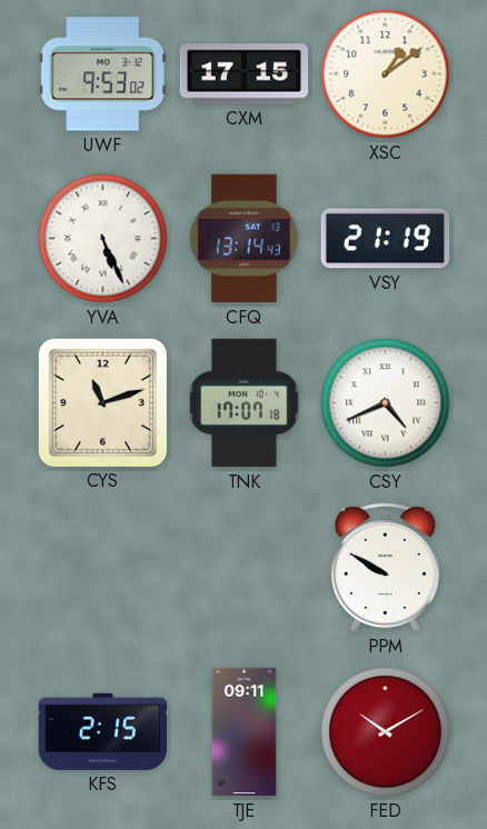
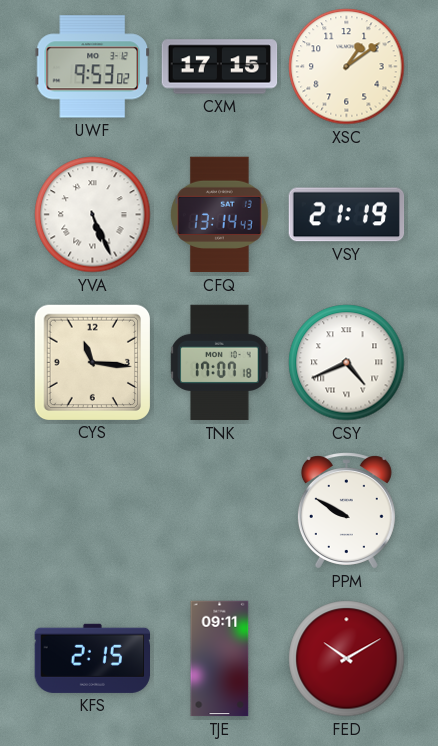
CYS: 11:12 -> 11:16 (92, 362)
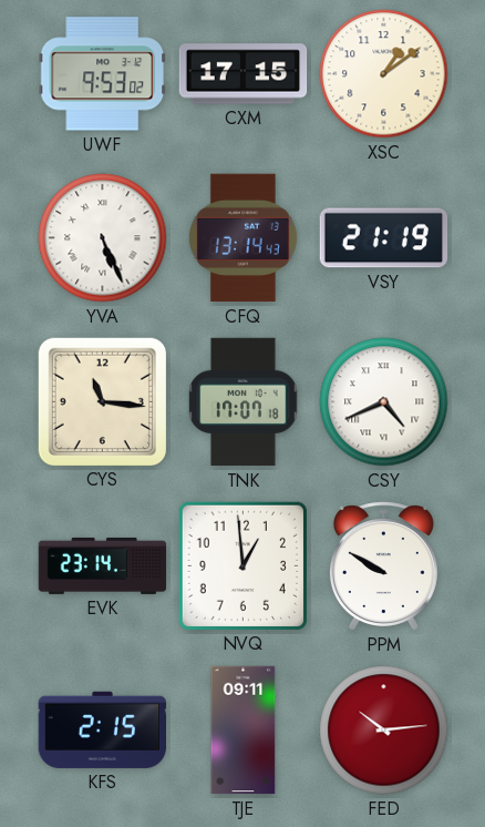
EVK: none -> 23:14 (103, 565)
NVQ: none -> 12:59 (242, 565)
FED: 10:10 -> 10:14 (384, 731)
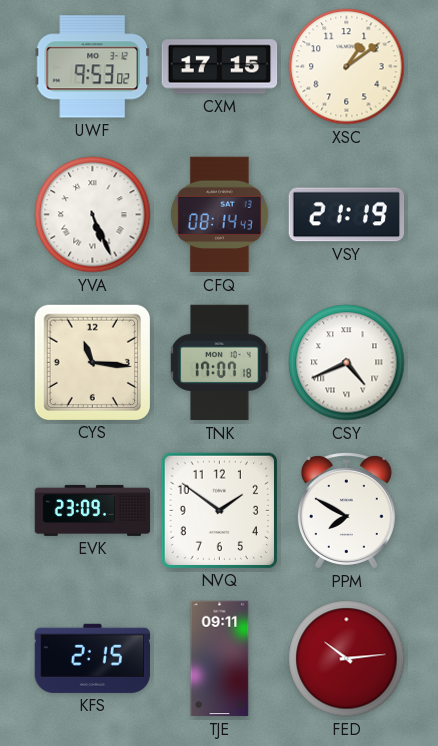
CFQ: 13:14 -> 08:14 (219, 215)
EVK: 23:14 -> 23:09 (93, 510)
NVQ: 12:59 -> 1:51 (219, 510)
PPM: 9:50 -> 7:50 (346, 511)
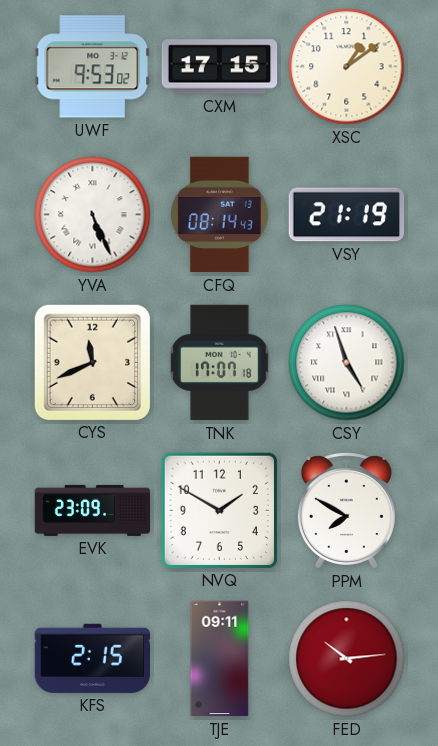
CYS: 11:16 -> 11:41 (92, 362)
CSY: 4:41 -> 4:57 (347, 363)
NVQ: 1:51 -> 1:50 (219, 510)
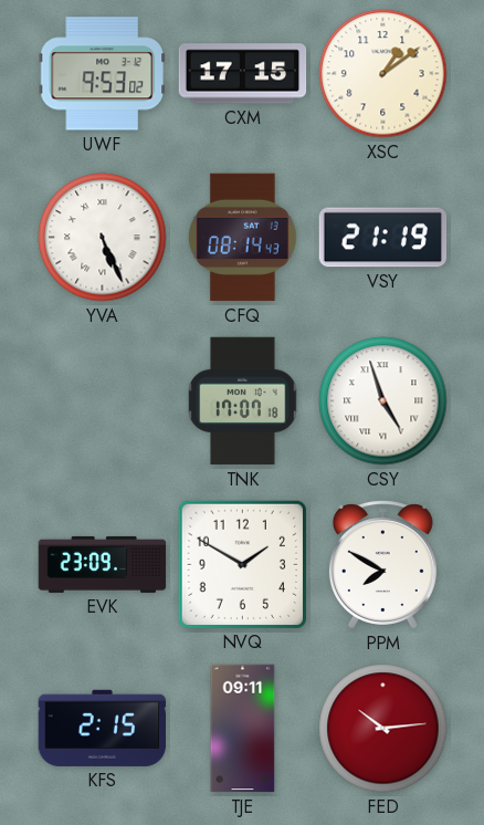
CYS: 11:41 -> none (92, 362)
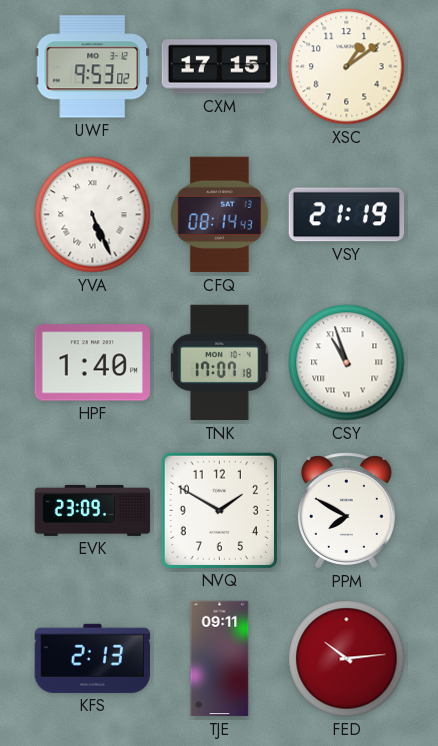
HPF: none -> 1:40 (93, 363)
CSY: 4:57 -> 10:57 (347, 363)
KFS: 2:15 -> 2:13 (92, 658)
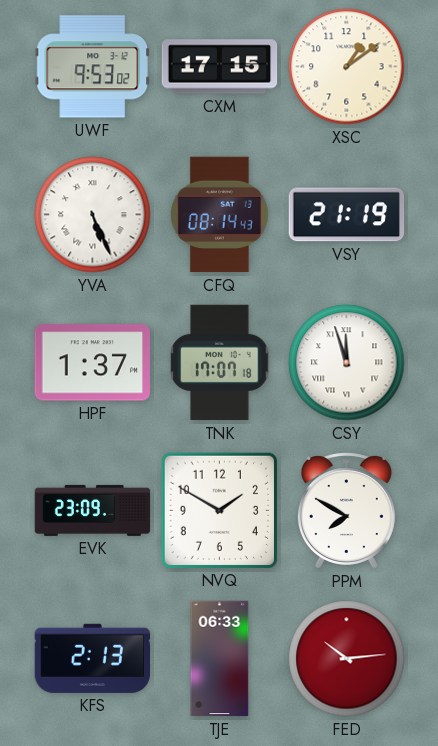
HPF: 1:40 -> 1:37 (93, 363)
CSY: 10:57 -> 11:57 (347, 363)
TJE: 09:11 -> 06:33 (220, 659)
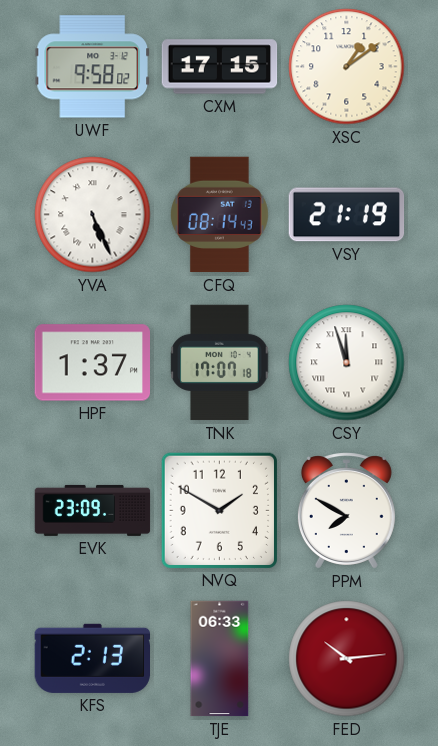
UWF: 9:53 -> 9:58 (92, 67)
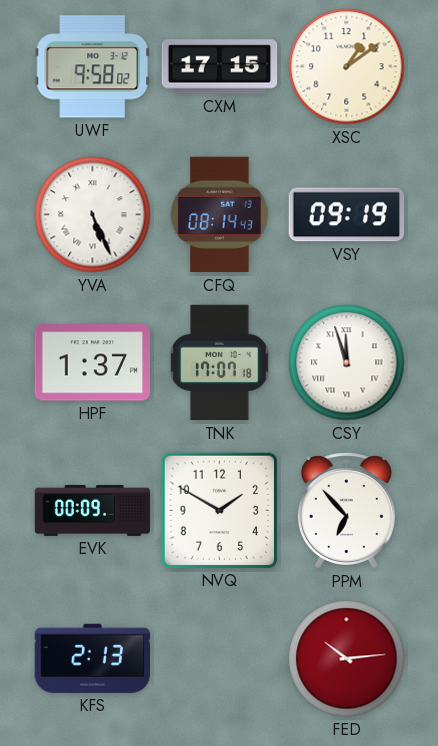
VSY: 21:19 -> 09:19 (347, 215)
EVK: 23:09 -> 00:09 (93, 510)
PPM: 7:50 -> 6:53 (346, 511)
TJE: 06:33 -> none (220, 659)
